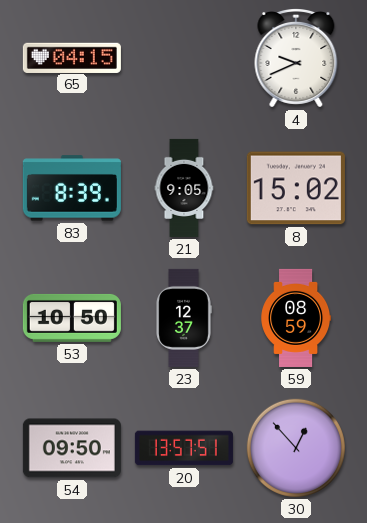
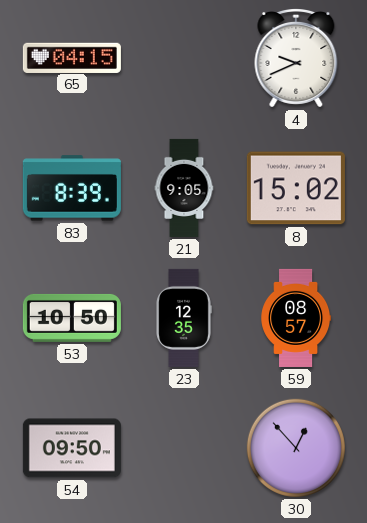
23: 12:37 -> 12:35 (184, 318)
59: 08:59 -> 08:57 (296, 318)
20: 13:57 -> none (184, 448)
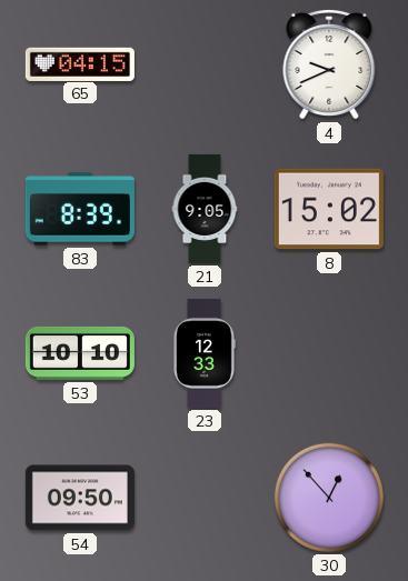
53: 10:50 -> 10:10 (80, 353)
23: 12:35 -> 12:33 (205, 353)
59: 08:57 -> none (296, 318)
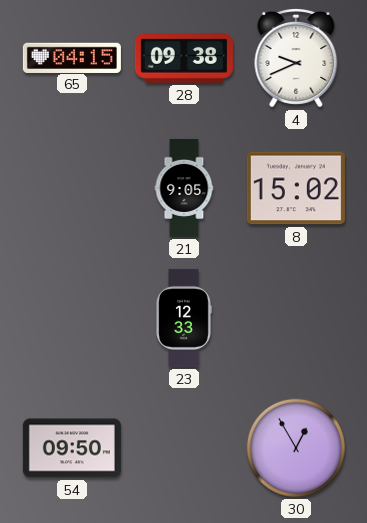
28: none -> 09:38 (184, 58)
83: 8:39 -> none (80, 209)
53: 10:10 -> none (80, 353)
30: 12:53 -> 12:55 (296, 448)
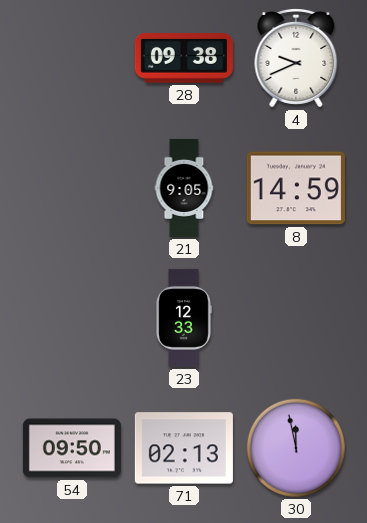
65: 04:15 -> none (72, 57)
8: 15:02 -> 14:59 (296, 188)
71: none -> 02:13 (184, 448)
30: 12:55 -> 11:58 (296, 448)
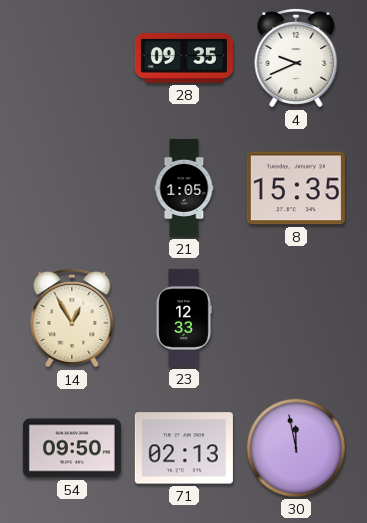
28: 09:38 -> 09:35 (184, 58)
21: 9:05 -> 1:05 (184, 188)
8: 14:59 -> 15:35 (296, 188)
14: none -> 12:55 (72, 319)
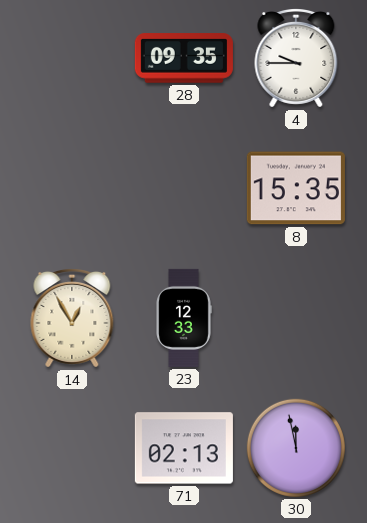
4: 9:41 -> 9:45 (296, 59)
21: 1:05 -> none (184, 188)
54: 09:50 -> none (72, 448)
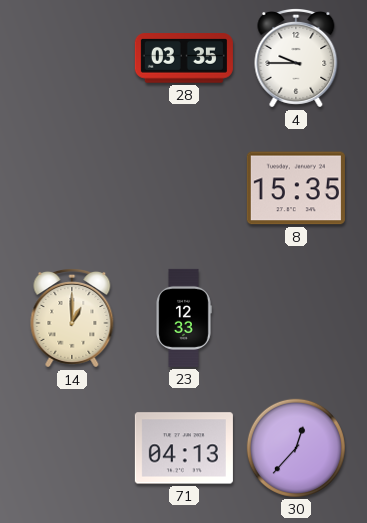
28: 09:35 -> 03:35 (184, 58)
14: 12:55 -> 1:00 (72, 319)
71: 02:13 -> 04:13 (184, 448)
30: 11:58 -> 12:37 (296, 448)
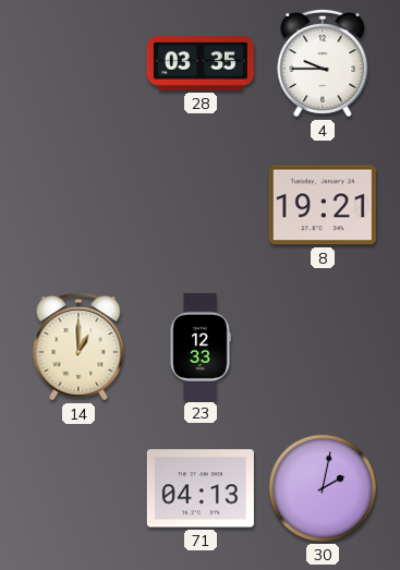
8: 15:35 -> 19:21 (323, 205)
30: 12:37 -> 2:02 (323, 488)
